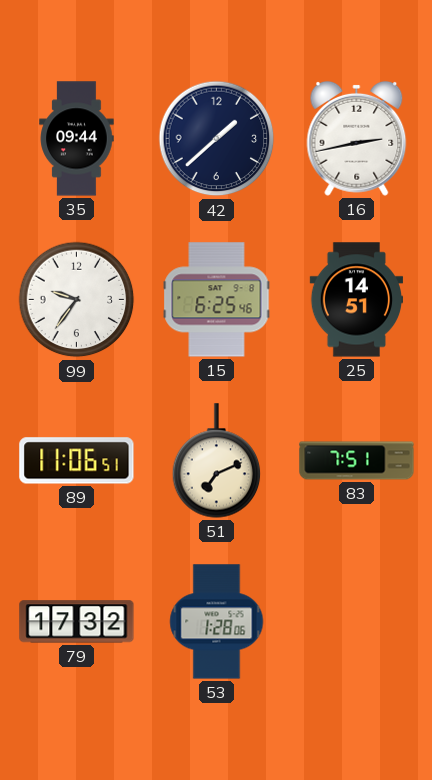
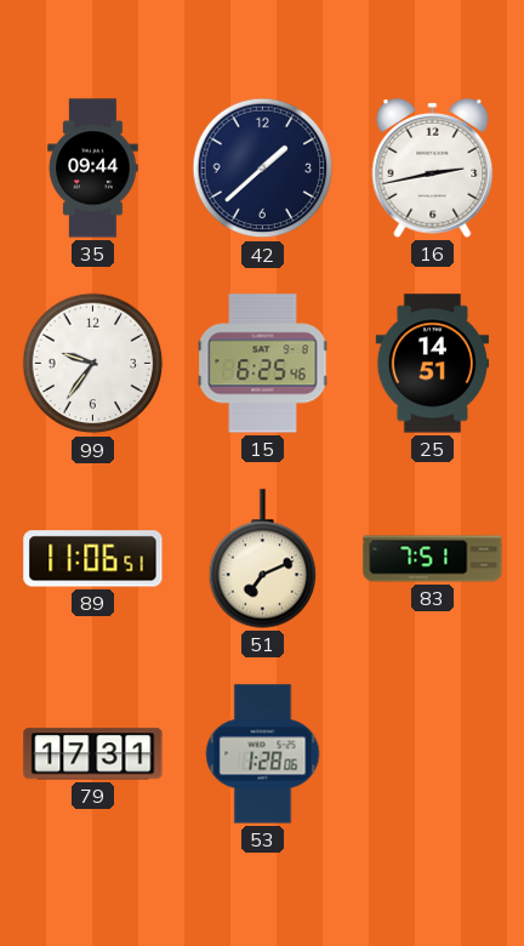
79: 17:32 -> 17:31 (93, 754)
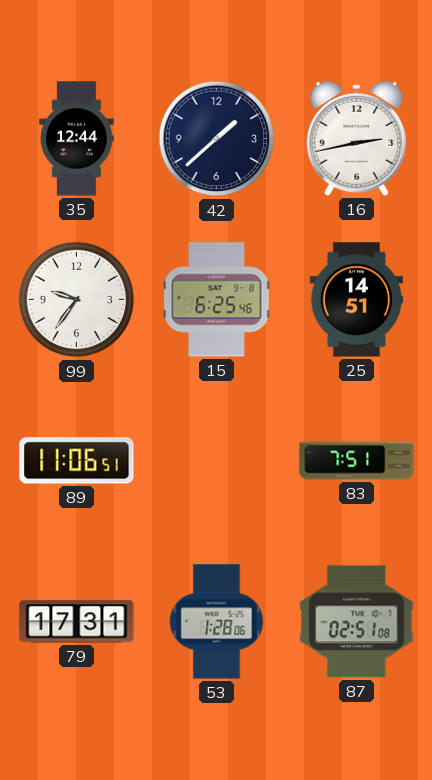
35: 09:44 -> 12:44 (77, 139)
51: 7:11 -> none (263, 559)
87: none -> 02:51 (357, 622)
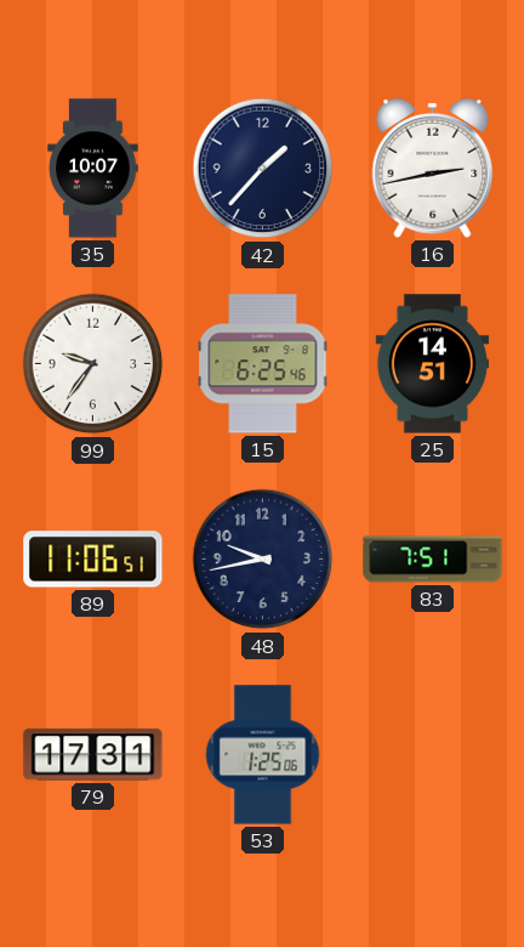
35: 12:44 -> 10:07 (93, 169)
42: 1:38 -> 1:37 (263, 169)
48: none -> 9:43 (263, 560)
53: 1:28 -> 1:25 (263, 755)
87: 02:51 -> none (357, 622)
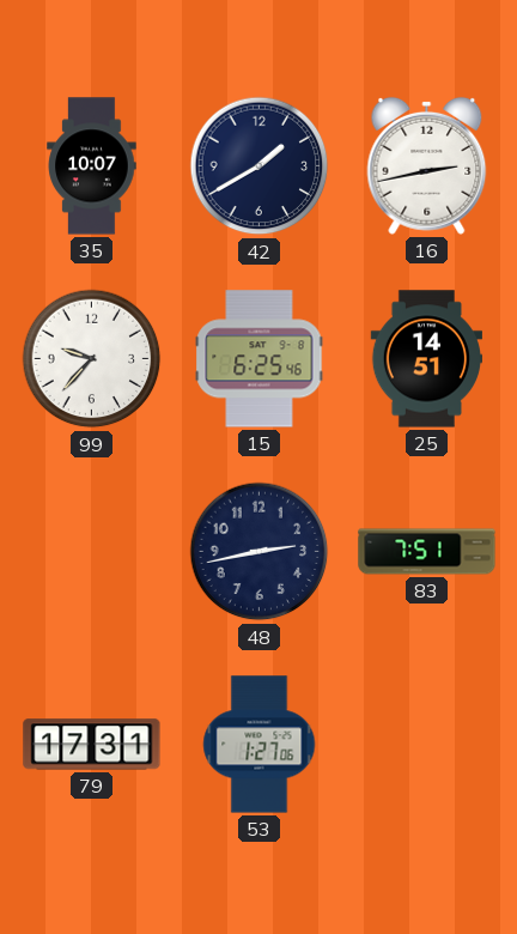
42: 1:37 -> 1:40 (260, 166)
99: 9:36 -> 9:37 (92, 359)
89: 11:06 -> none (93, 560)
48: 9:43 -> 2:43 (260, 552)
53: 1:25 -> 1:27 (260, 745)
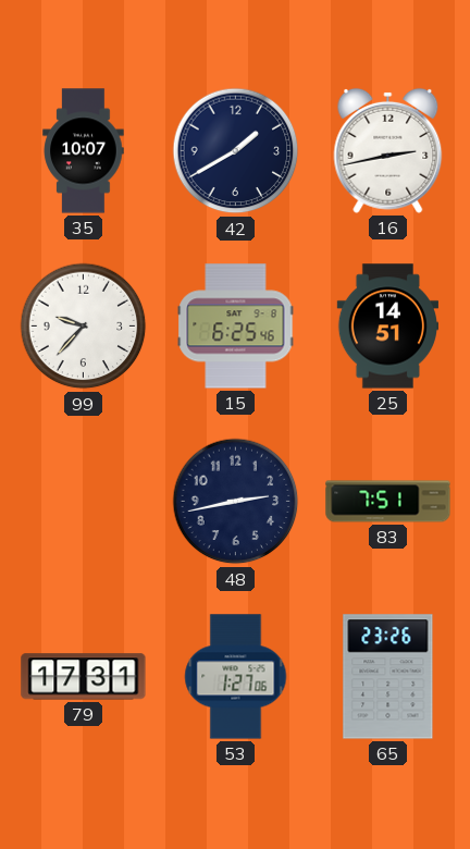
65: none -> 23:26 (388, 677)
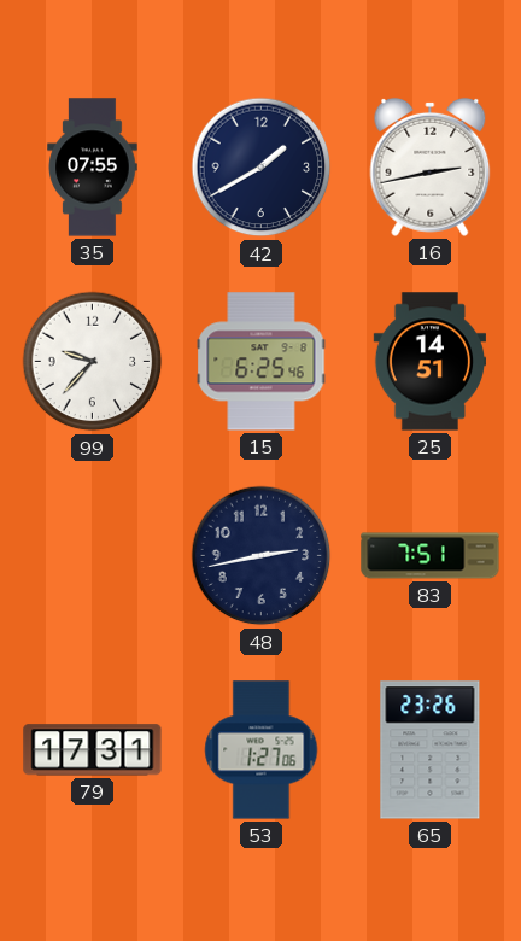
35: 10:07 -> 07:55 (93, 168)
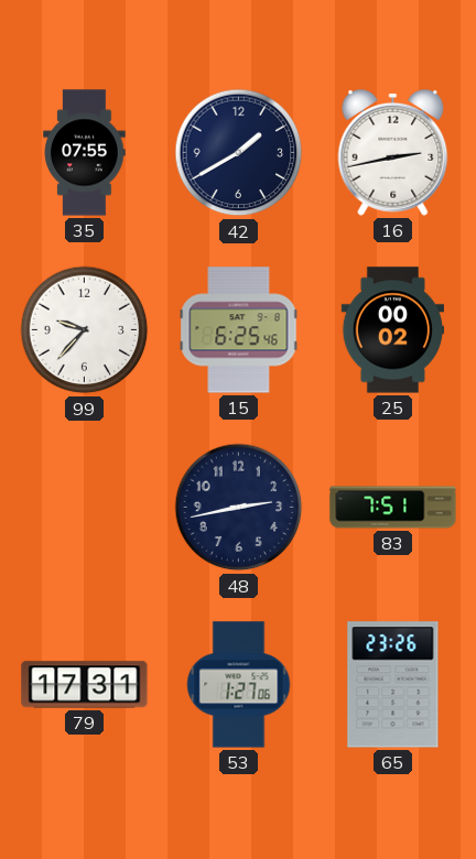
25: 14:51 -> 00:02 (393, 330)
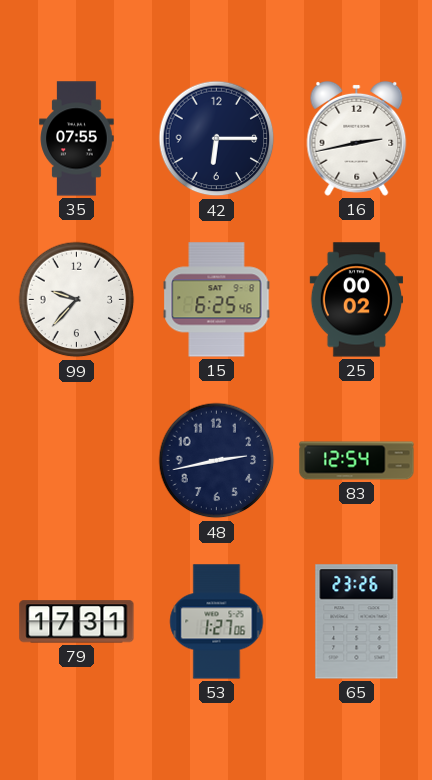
42: 1:40 -> 6:15 (217, 139)
83: 7:51 -> 12:54 (357, 461)
